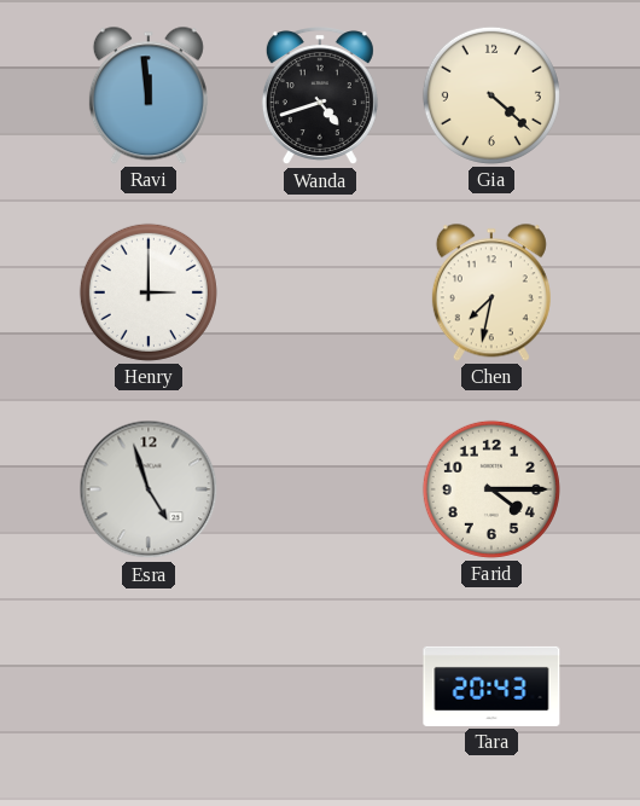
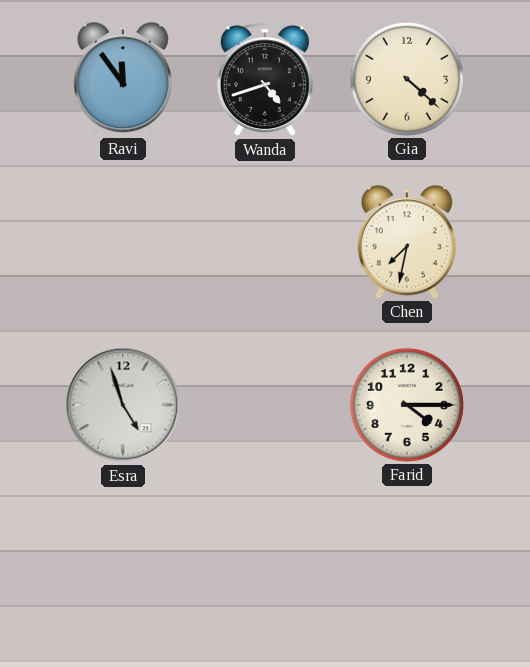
Ravi: 11:59 -> 11:54 (123, 79)
Henry: 3:00 -> none (149, 292)
Tara: 20:43 -> none (491, 686)
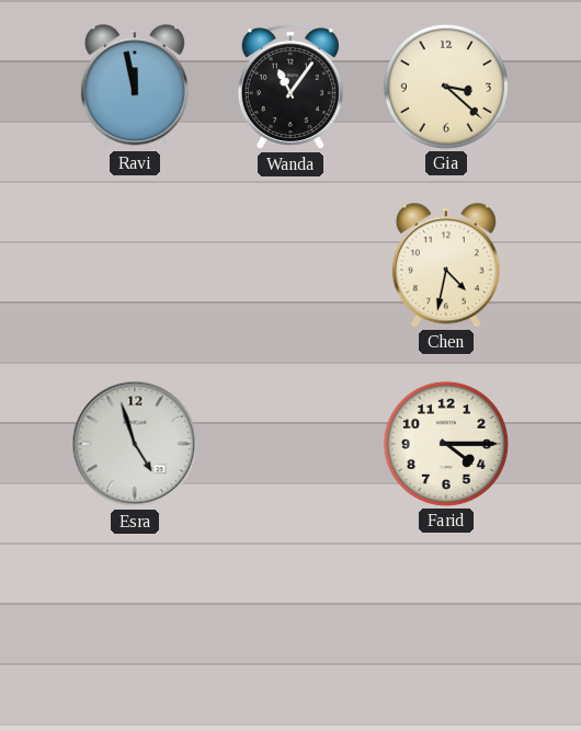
Ravi: 11:54 -> 11:58 (135, 87)
Wanda: 4:42 -> 11:06 (290, 88)
Gia: 4:22 -> 3:22 (446, 87)
Chen: 7:32 -> 4:32 (446, 265)
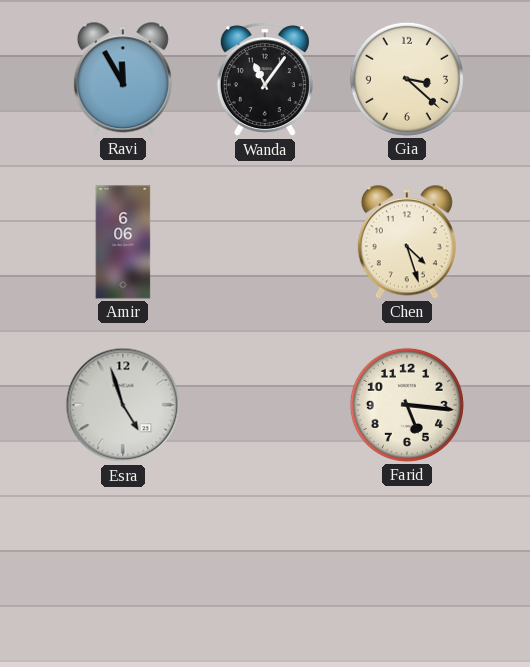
Ravi: 11:58 -> 11:55 (123, 79)
Amir: none -> 6:06 (123, 242)
Chen: 4:32 -> 4:27 (407, 242)
Farid: 4:15 -> 5:16 (407, 405)
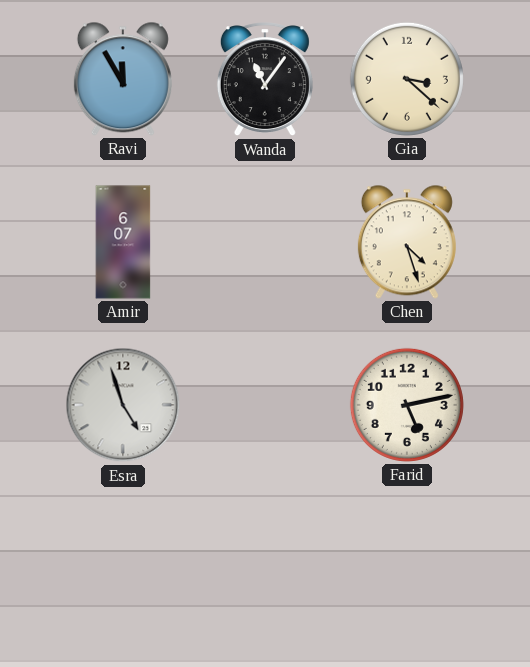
Amir: 6:06 -> 6:07 (123, 242)
Farid: 5:16 -> 5:13 (407, 405)
